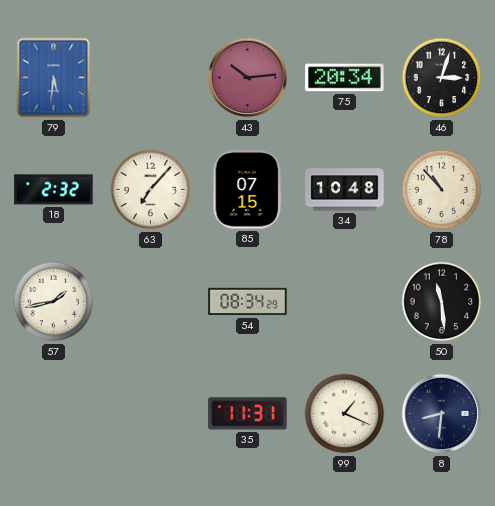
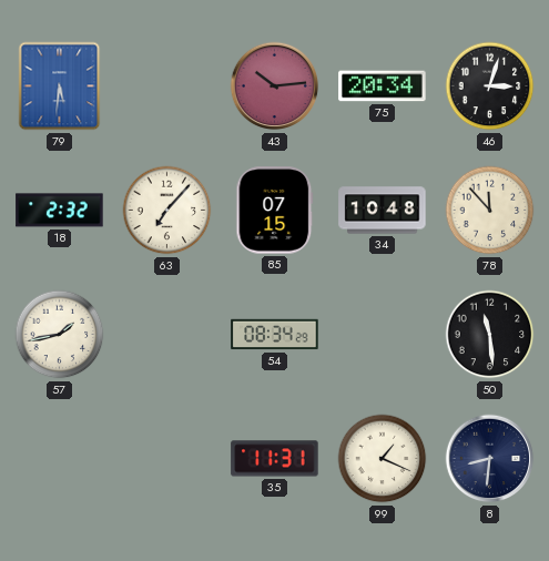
78: 10:53 -> 11:53 (490, 211)
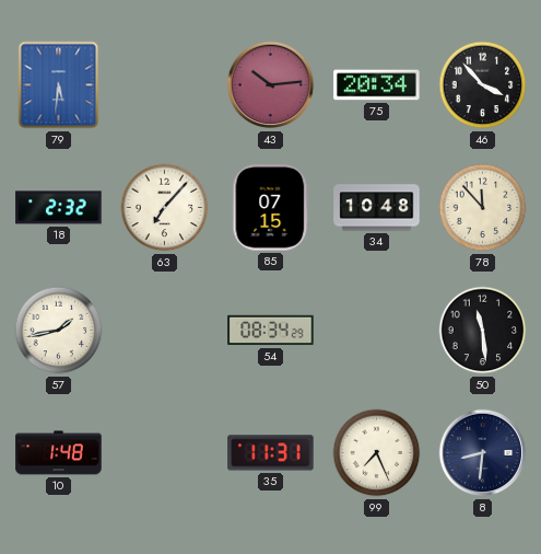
46: 3:03 -> 3:53 (483, 85)
10: none -> 1:48 (59, 453)
99: 1:19 -> 7:26 (377, 453)
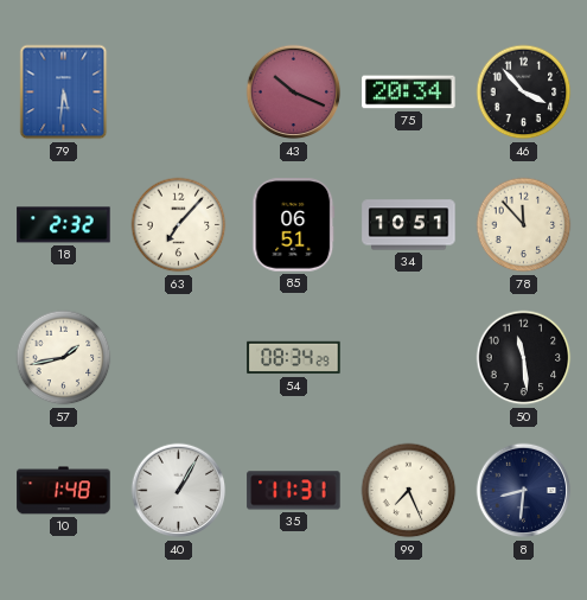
43: 10:14 -> 10:19 (294, 92)
85: 07:15 -> 06:51 (294, 225)
34: 10:48 -> 10:51 (409, 225)
40: none -> 1:05 (179, 491)
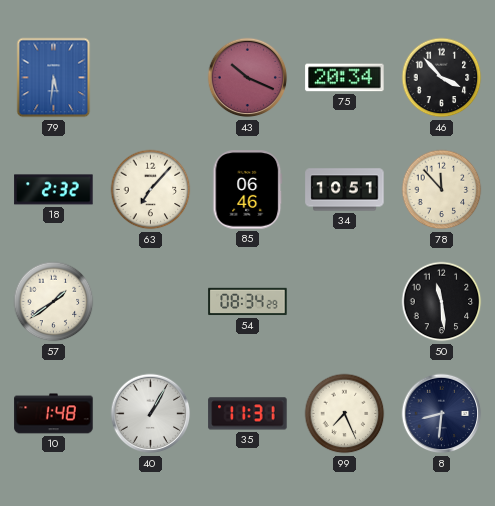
85: 06:51 -> 06:46 (248, 190)
57: 1:43 -> 1:39 (54, 302)
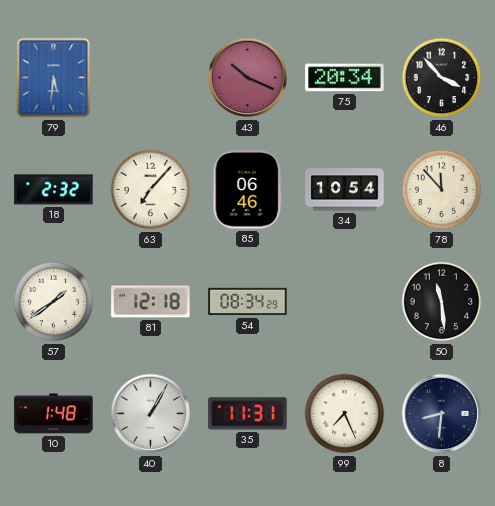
34: 10:51 -> 10:54 (345, 190)
81: none -> 12:18 (151, 302)
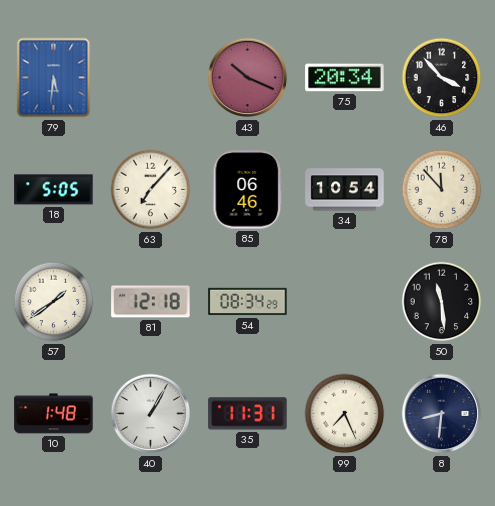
18: 2:32 -> 5:05 (54, 190)
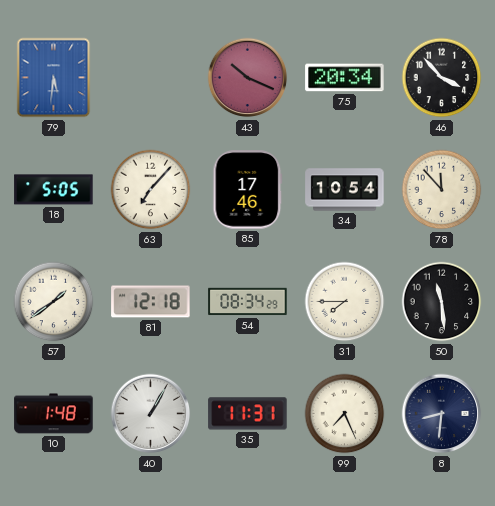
85: 06:46 -> 17:46 (248, 190)
31: none -> 7:45 (345, 302)
